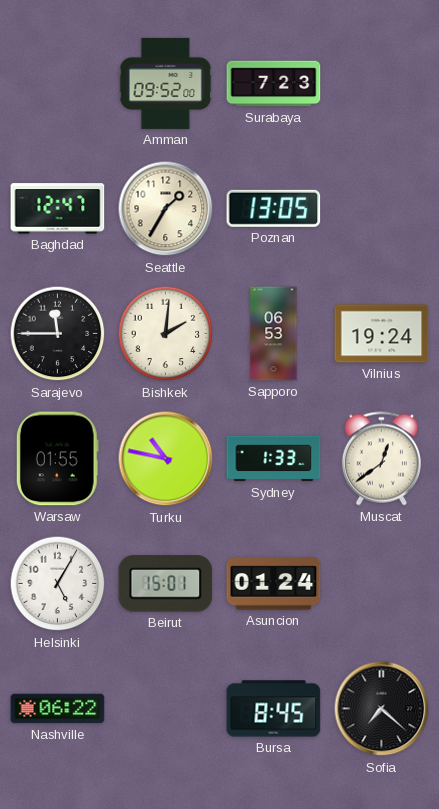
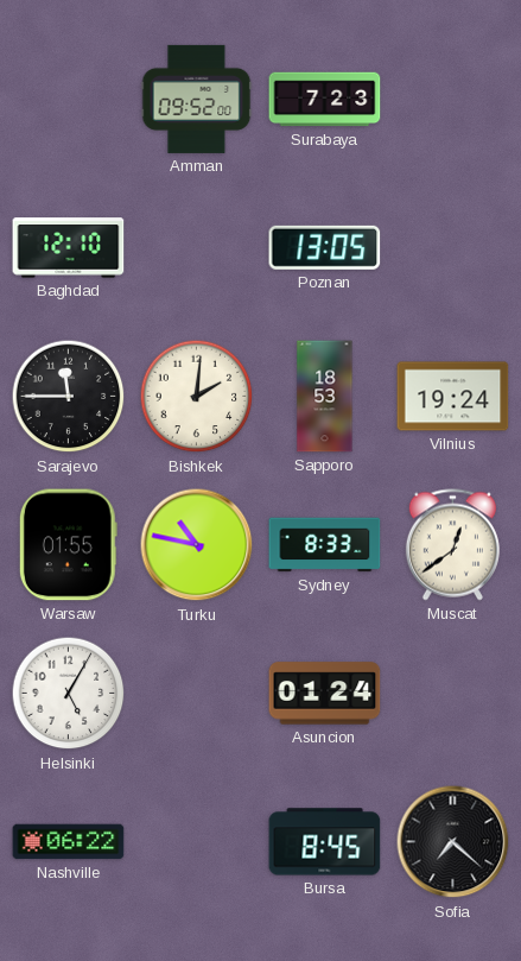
Baghdad: 12:47 -> 12:10 (69, 248)
Seattle: 1:35 -> none (166, 209)
Sapporo: 06:53 -> 18:53 (325, 397)
Sydney: 1:33 -> 8:33 (325, 545)
Beirut: 15:01 -> none (166, 584)
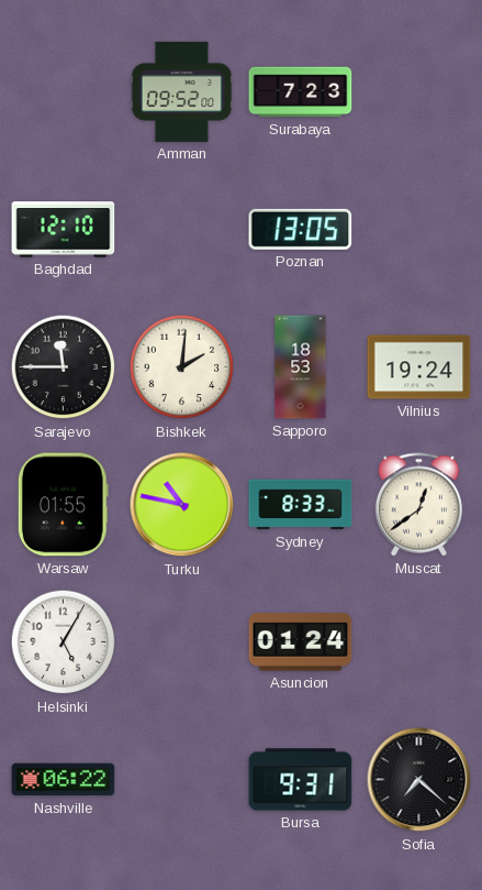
Bursa: 8:45 -> 9:31 (301, 780)
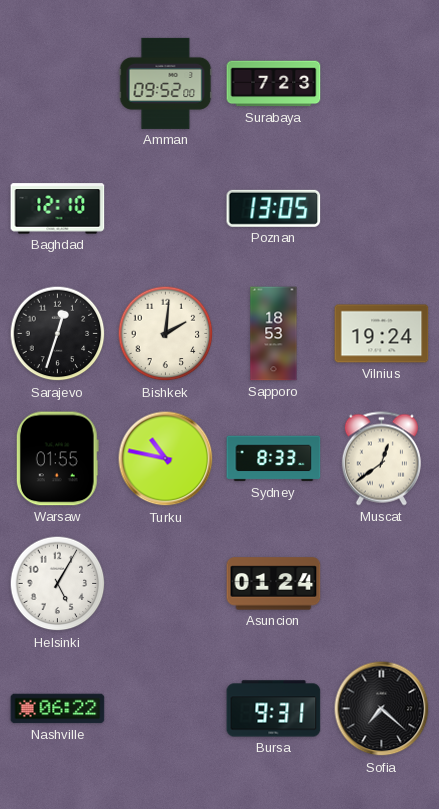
Sarajevo: 11:45 -> 12:33 (58, 334)
